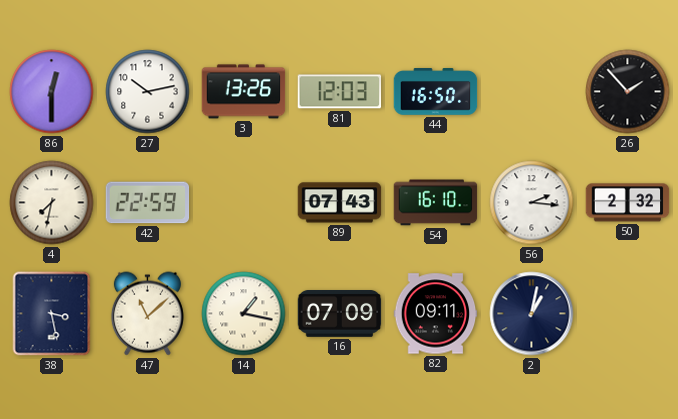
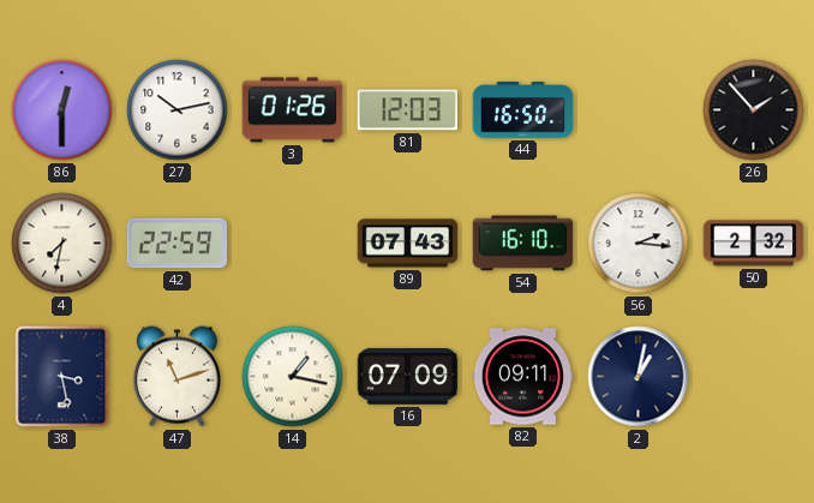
3: 13:26 -> 01:26 (293, 110)
47: 11:08 -> 11:12 (176, 377)
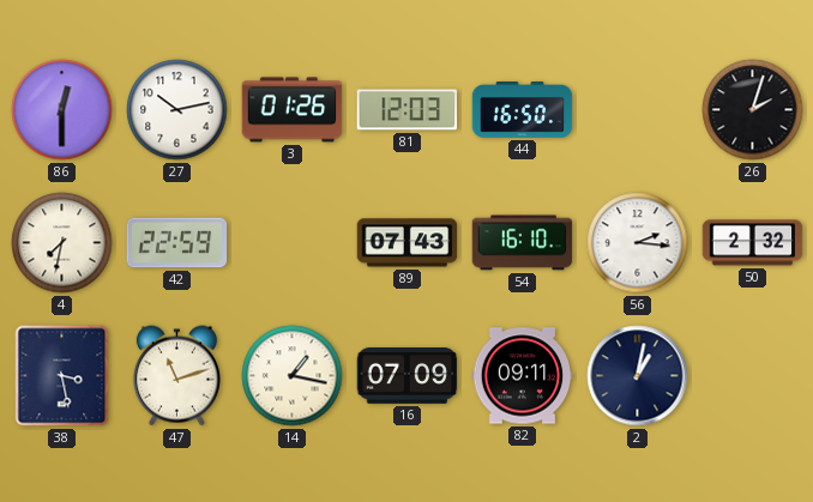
26: 1:53 -> 2:03 (753, 110)
